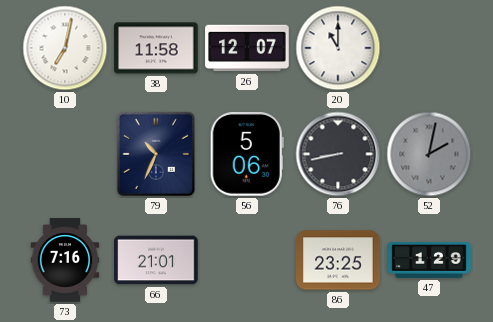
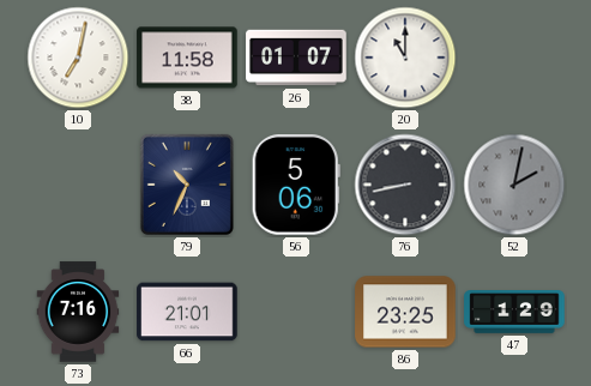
26: 12:07 -> 01:07 (296, 58)
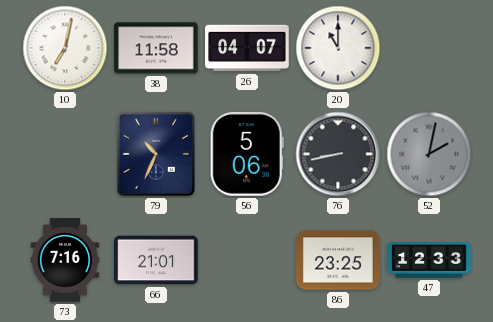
26: 01:07 -> 04:07 (247, 48)
47: 1:29 -> 12:33 (429, 261)
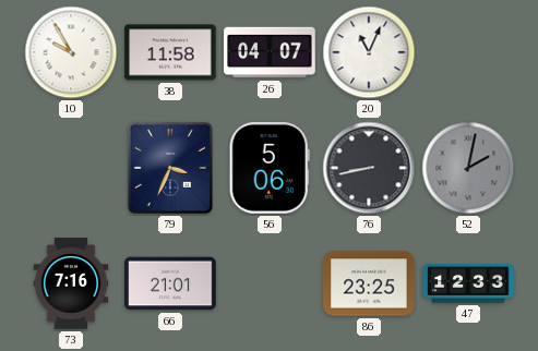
10: 7:02 -> 9:55 (71, 52)
20: 11:00 -> 11:04 (369, 52)
79: 10:34 -> 3:34 (170, 168)
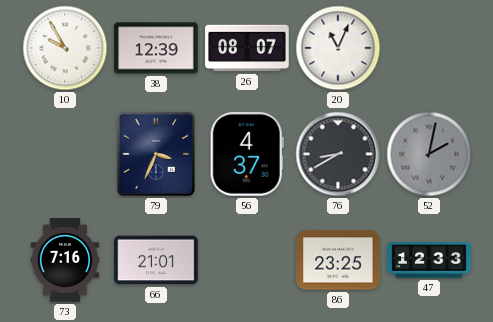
38: 11:58 -> 12:39 (156, 48)
26: 04:07 -> 08:07 (247, 48)
56: 5:06 -> 4:37 (247, 154)
76: 8:43 -> 8:40 (338, 154)
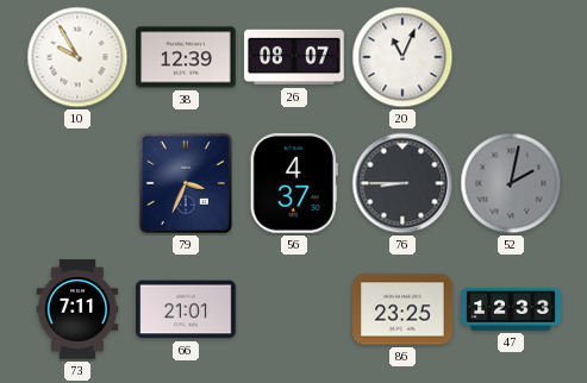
76: 8:40 -> 8:45 (402, 183)
73: 7:16 -> 7:11 (77, 309)
